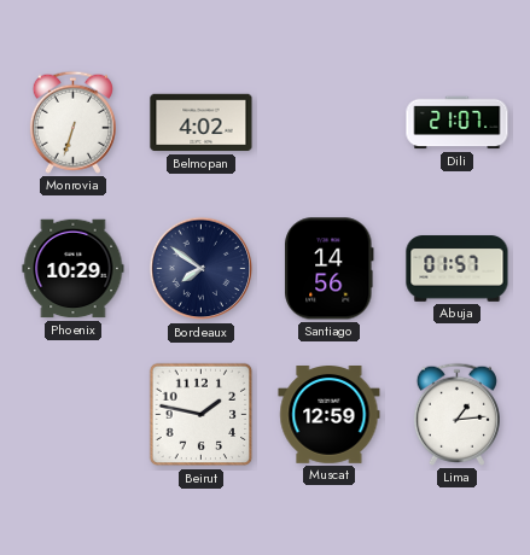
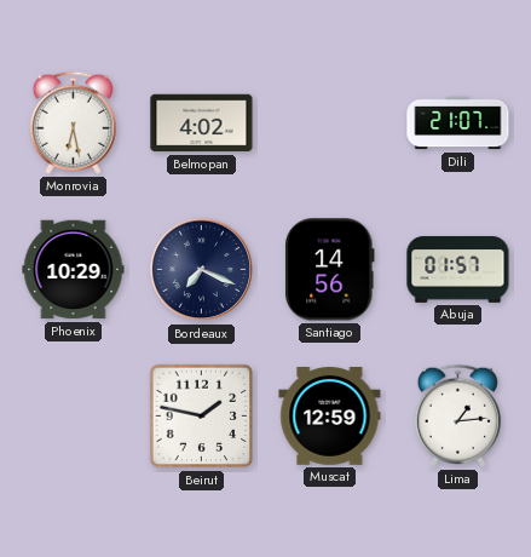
Monrovia: 6:33 -> 6:28 (73, 122)
Bordeaux: 7:51 -> 7:19 (202, 270)
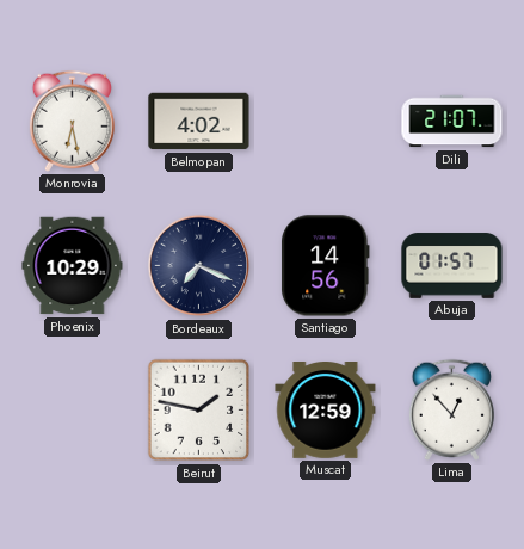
Lima: 1:14 -> 12:53 (451, 409)
